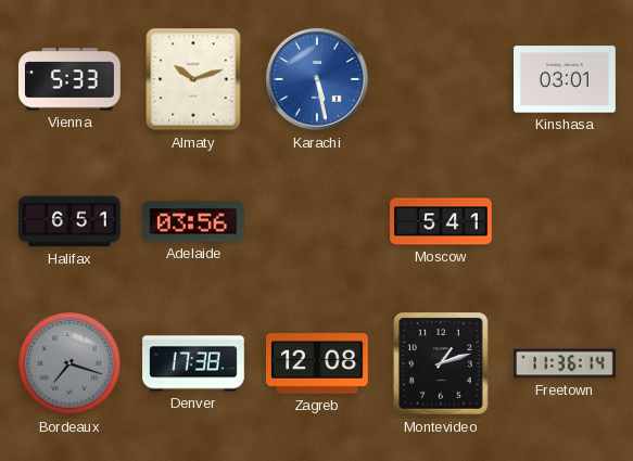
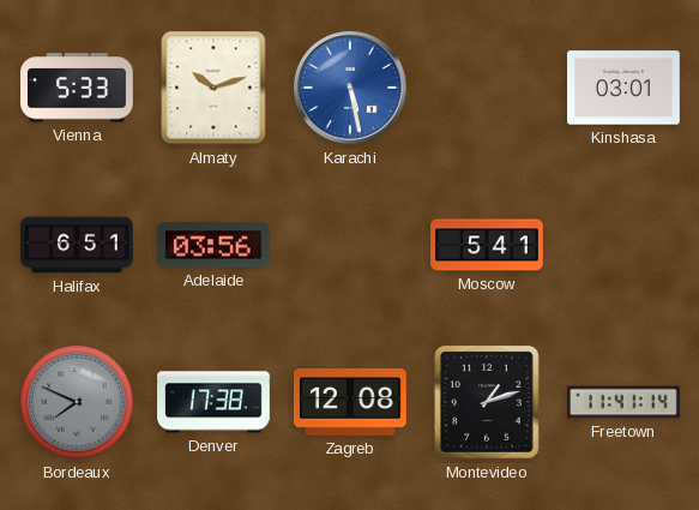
Bordeaux: 7:18 -> 7:49 (77, 402)
Freetown: 11:36 -> 11:41 (625, 402)
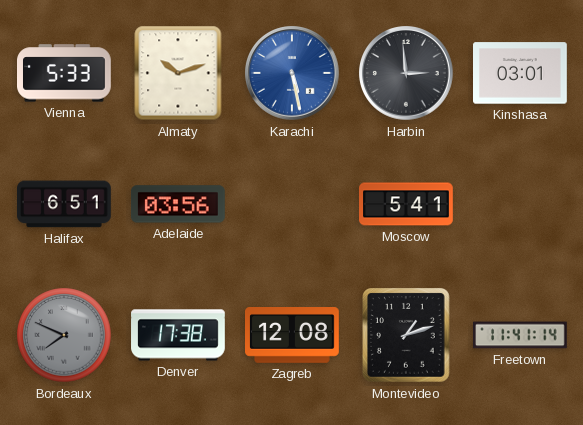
Harbin: none -> 2:59 (406, 73)
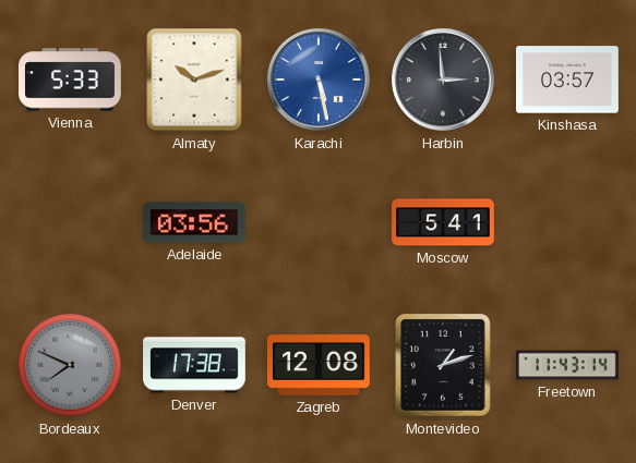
Kinshasa: 03:01 -> 03:57 (568, 80)
Halifax: 6:51 -> none (65, 204)
Freetown: 11:41 -> 11:43 (568, 365)
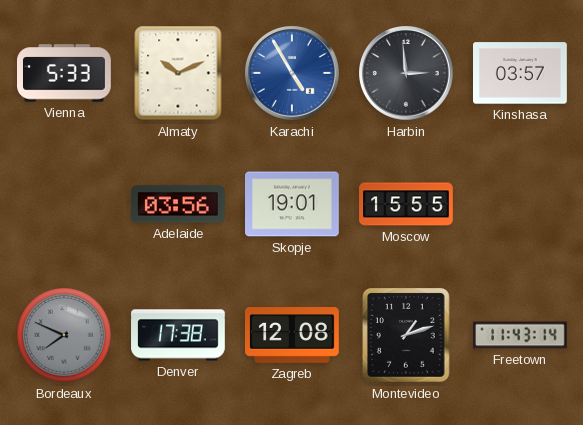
Almaty: 10:12 -> 10:11 (178, 73)
Karachi: 5:28 -> 4:55 (292, 73)
Skopje: none -> 19:01 (293, 204)
Moscow: 5:41 -> 15:55 (406, 204)
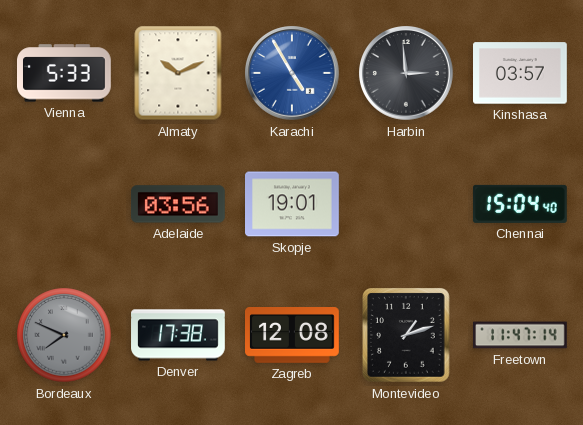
Moscow: 15:55 -> none (406, 204)
Chennai: none -> 15:04 (520, 204)
Freetown: 11:43 -> 11:47 (521, 335)
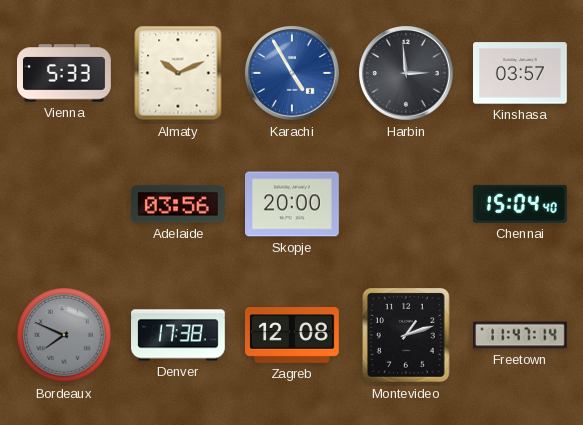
Skopje: 19:01 -> 20:00 (293, 204)
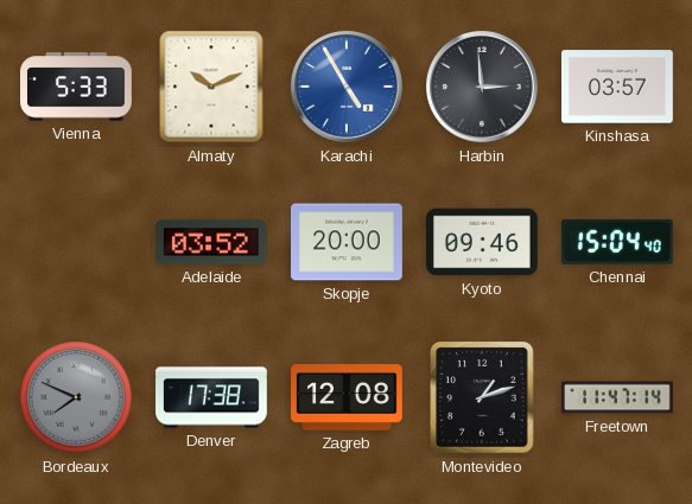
Adelaide: 03:56 -> 03:52 (211, 242)
Kyoto: none -> 09:46 (483, 242)
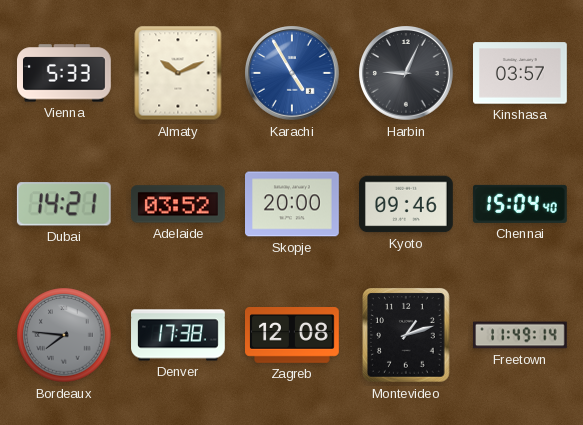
Harbin: 2:59 -> 9:04 (406, 73)
Dubai: none -> 14:21 (64, 204)
Bordeaux: 7:49 -> 7:46 (64, 335)
Freetown: 11:47 -> 11:49 (521, 335)
